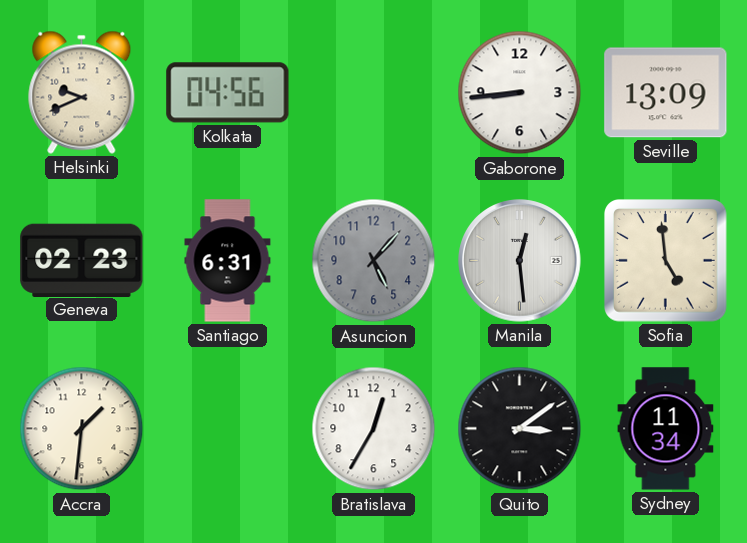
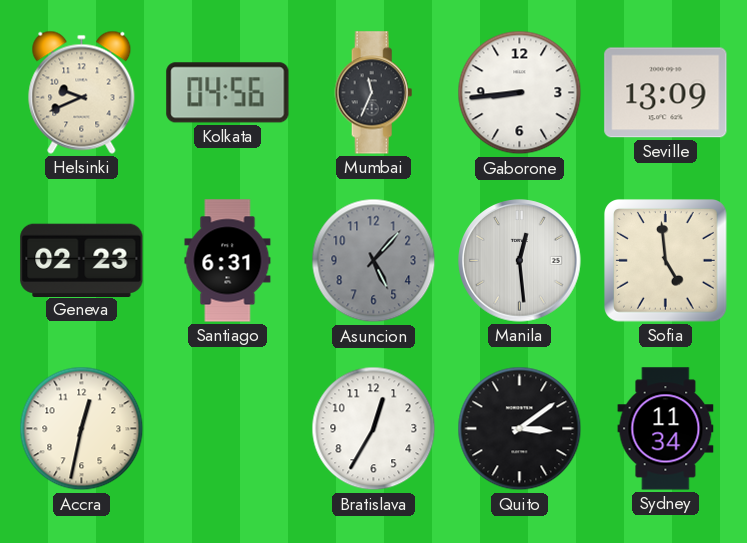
Mumbai: none -> 11:34 (374, 93)
Accra: 1:31 -> 12:32 (82, 429)
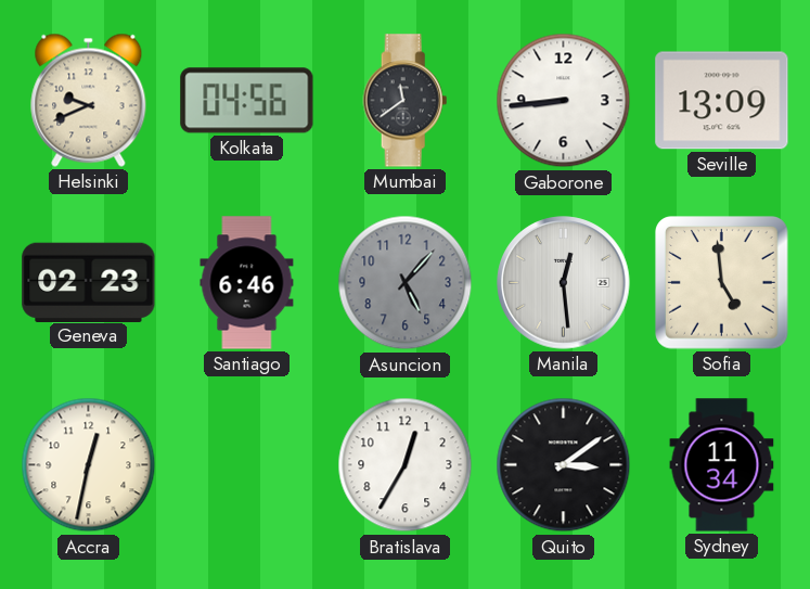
Mumbai: 11:34 -> 11:39 (406, 101)
Santiago: 6:31 -> 6:46 (247, 283)
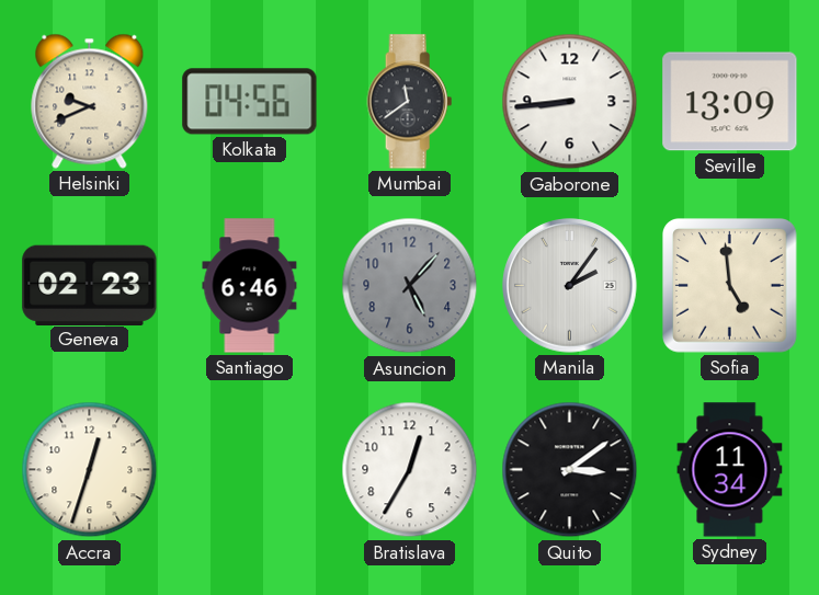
Manila: 12:29 -> 2:06 (570, 286)
Accra: 12:32 -> 12:33 (90, 470)
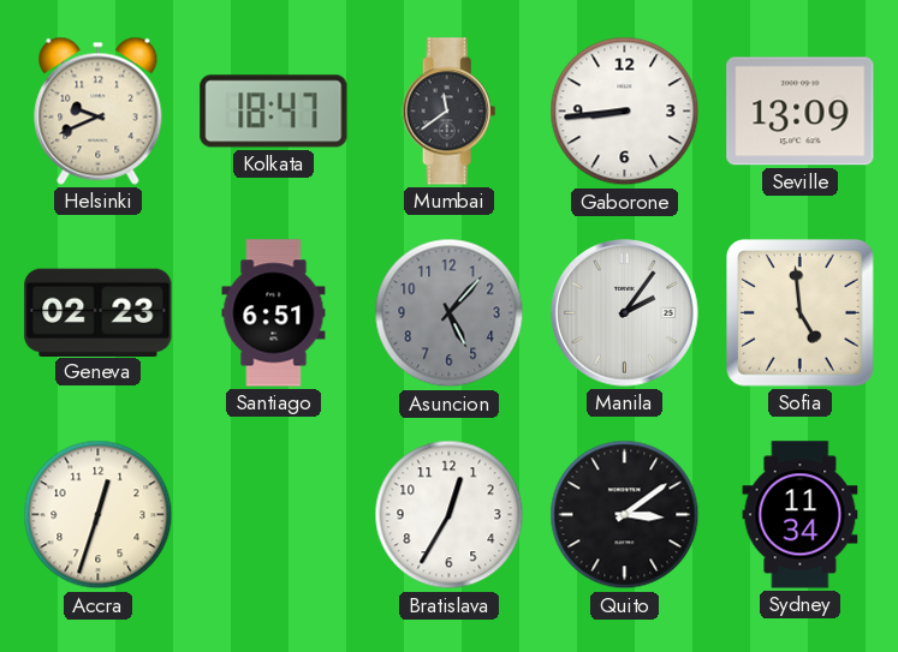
Kolkata: 04:56 -> 18:47 (274, 112)
Santiago: 6:46 -> 6:51 (274, 313)
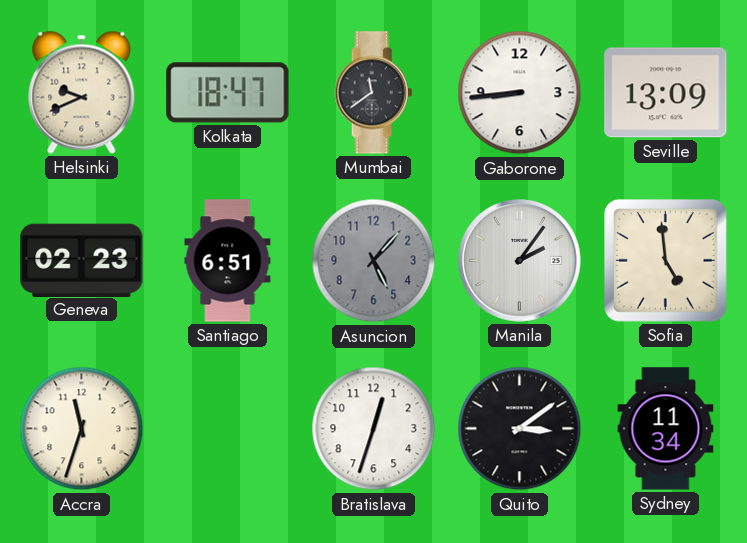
Accra: 12:33 -> 11:33 (82, 429)
Bratislava: 12:35 -> 12:33 (374, 429)
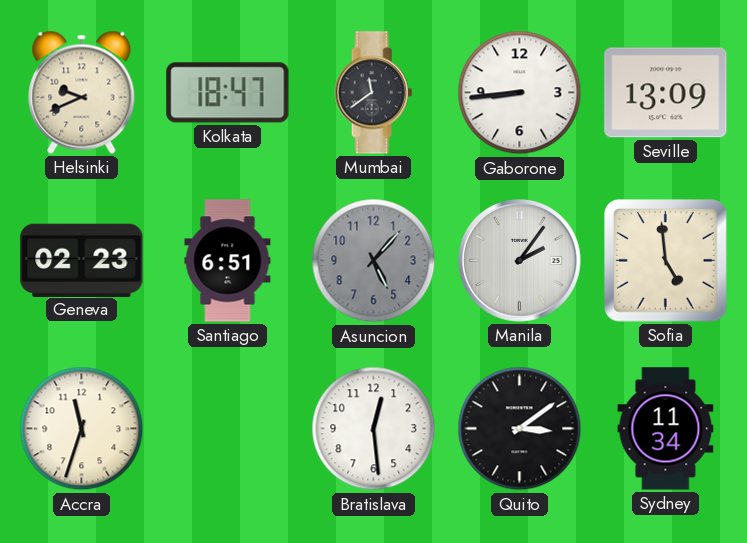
Bratislava: 12:33 -> 12:29 (374, 429)
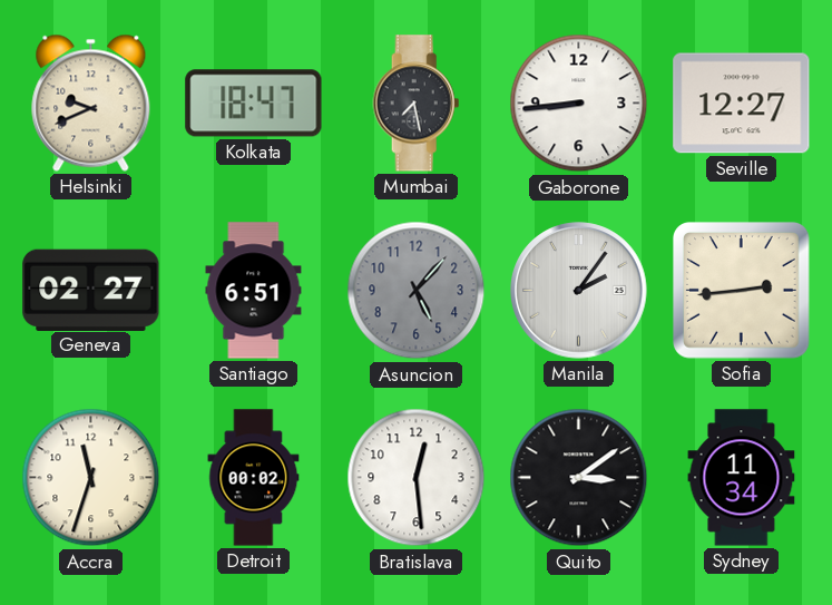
Mumbai: 11:39 -> 7:28 (417, 104)
Seville: 13:09 -> 12:27 (742, 104)
Geneva: 02:23 -> 02:27 (91, 290)
Sofia: 4:59 -> 2:44 (742, 291)
Detroit: none -> 00:02 (254, 478)
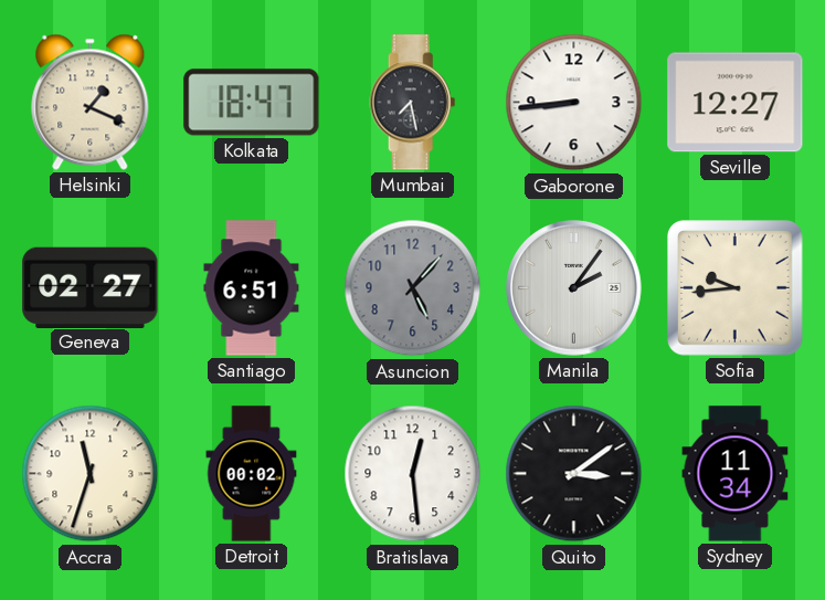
Helsinki: 9:41 -> 1:19 (91, 102)
Sofia: 2:44 -> 9:44 (736, 288)
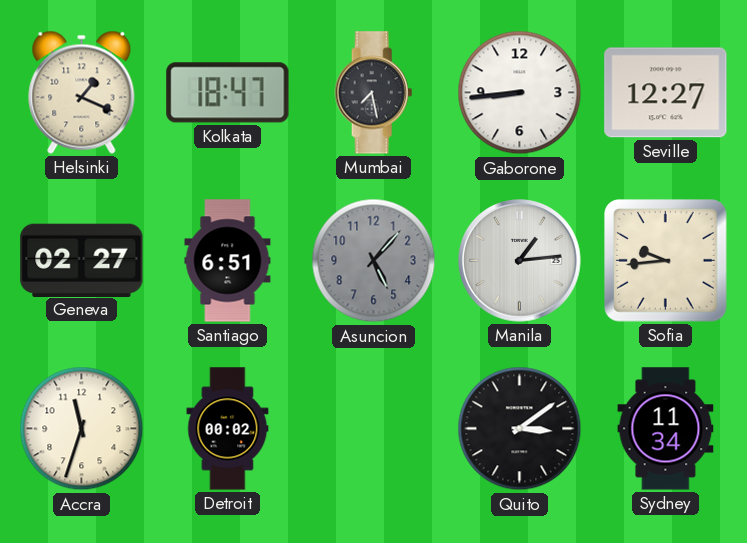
Manila: 2:06 -> 1:14 (520, 261)
Bratislava: 12:29 -> none (413, 474)
